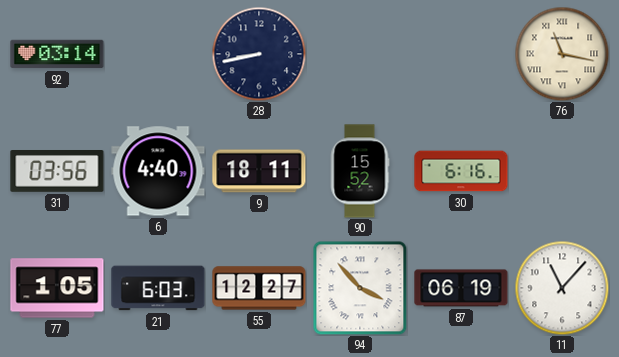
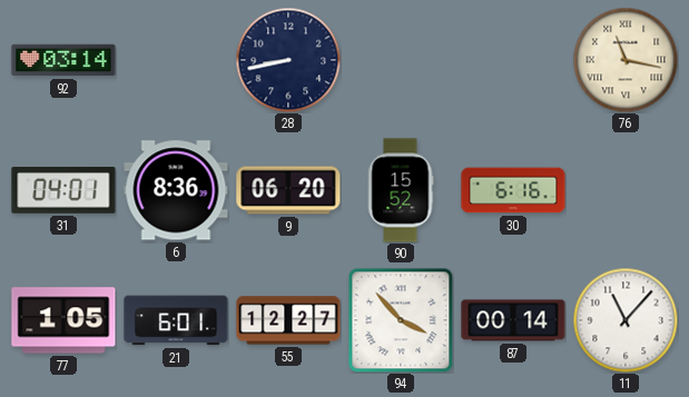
31: 03:56 -> 04:01 (63, 190)
6: 4:40 -> 8:36 (176, 190)
9: 18:11 -> 06:20 (288, 190)
21: 6:03 -> 6:01 (176, 320)
87: 06:19 -> 00:14 (513, 320)
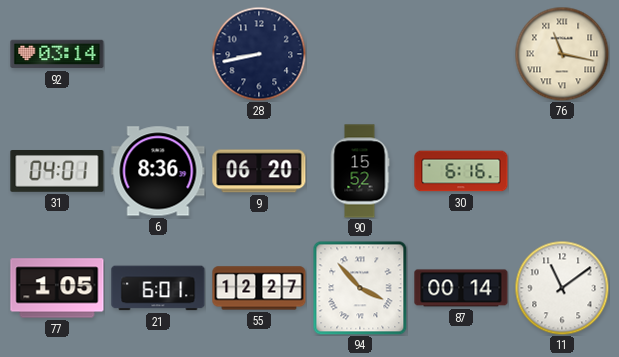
11: 11:07 -> 11:09 (562, 288)
